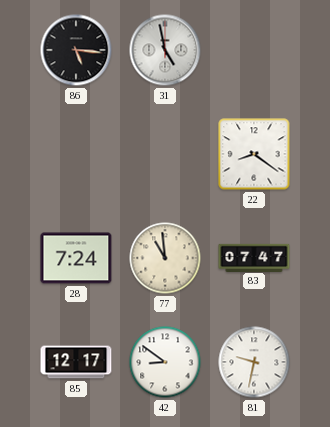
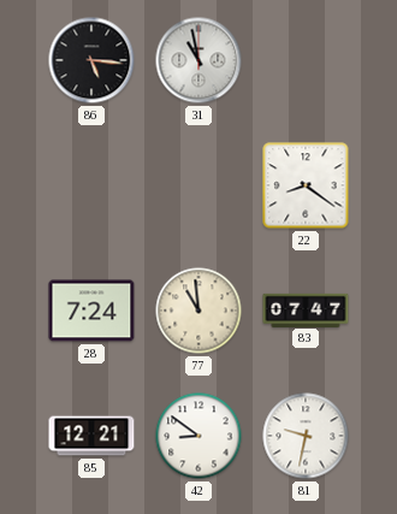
31: 4:58 -> 10:58 (198, 60)
85: 12:17 -> 12:21 (91, 436)
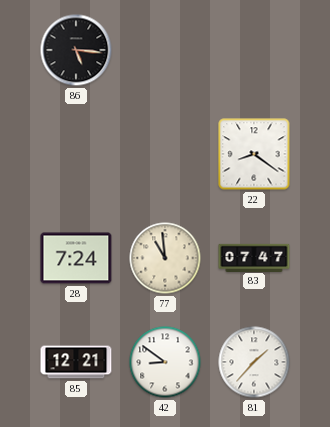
31: 10:58 -> none (198, 60)
81: 9:32 -> 1:37 (254, 362)
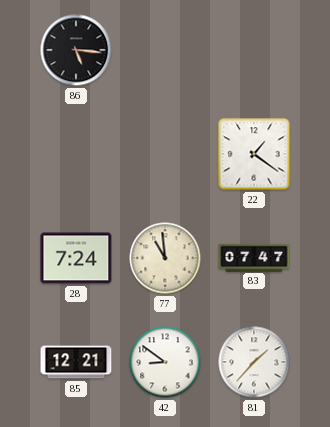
22: 8:21 -> 1:21 (254, 154)
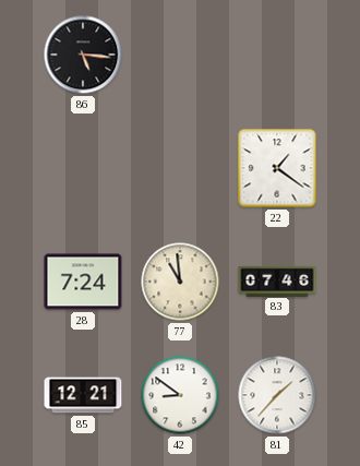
83: 07:47 -> 07:46 (277, 280)
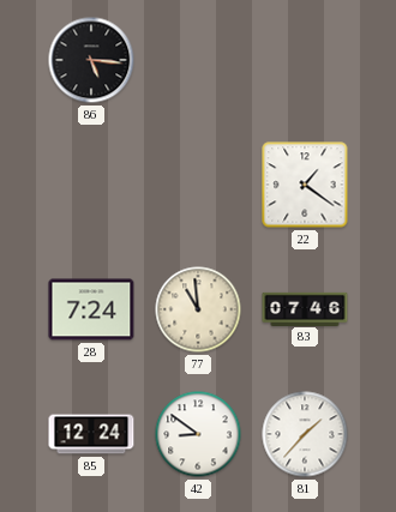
85: 12:21 -> 12:24 (91, 434)
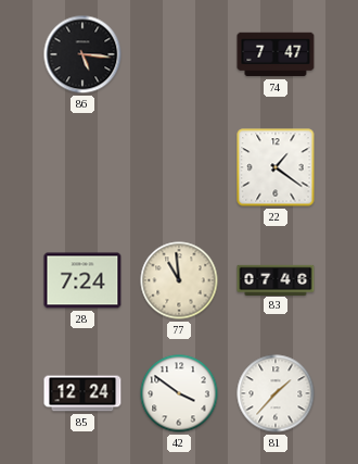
74: none -> 7:47 (276, 54)
42: 8:51 -> 3:51 (179, 393)
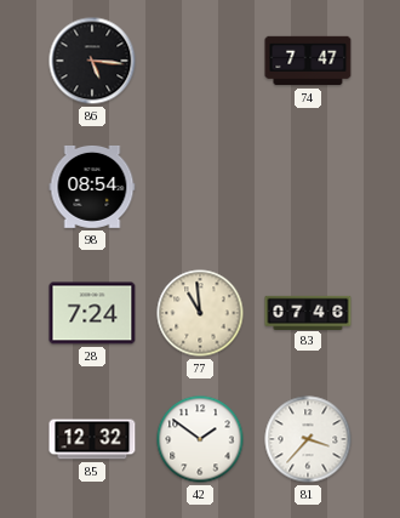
98: none -> 08:54 (92, 187)
22: 1:21 -> none (276, 167)
85: 12:24 -> 12:32 (92, 439)
42: 3:51 -> 1:51 (200, 439)
81: 1:37 -> 3:37 (308, 439)
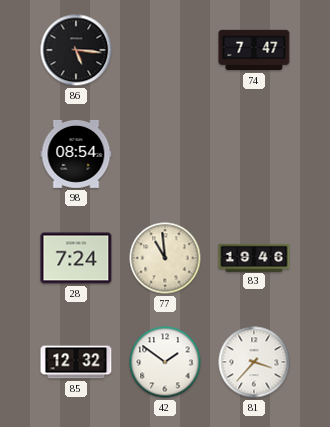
83: 07:46 -> 19:46 (254, 257)
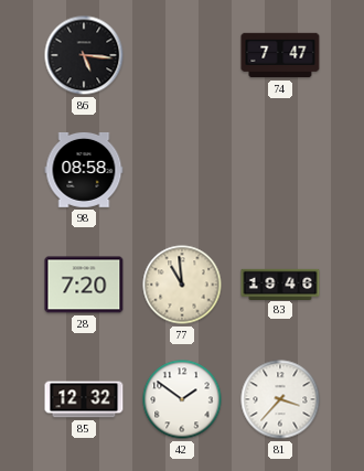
98: 08:54 -> 08:58 (84, 170)
28: 7:24 -> 7:20 (84, 285)
